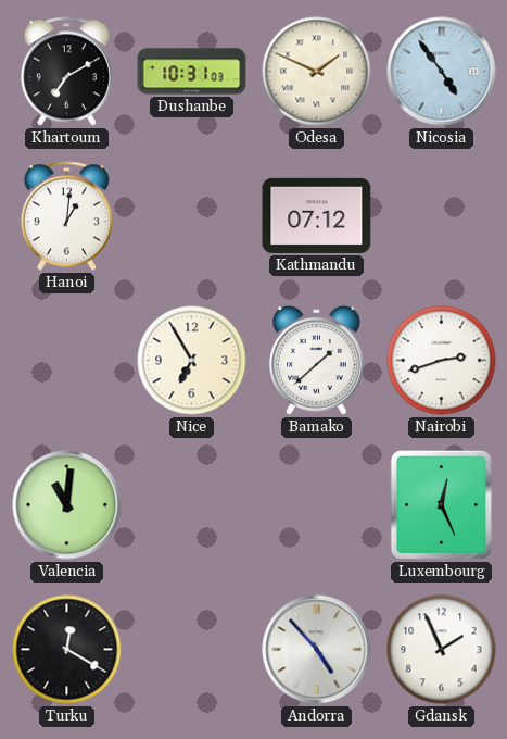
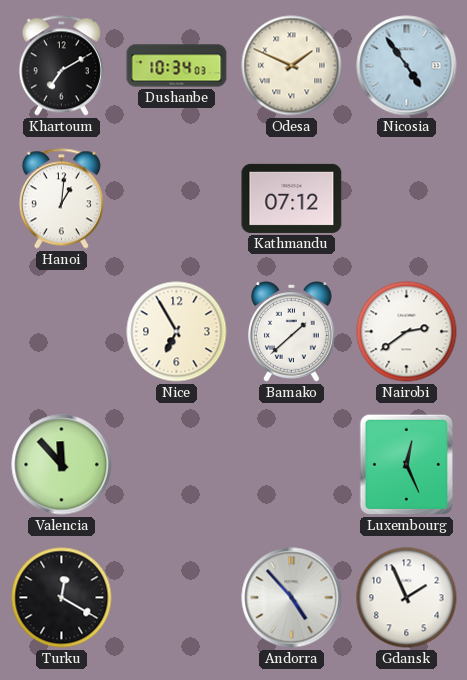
Dushanbe: 10:31 -> 10:34 (177, 66)
Nairobi: 2:42 -> 2:39 (407, 332)
Valencia: 11:01 -> 11:53 (62, 465)
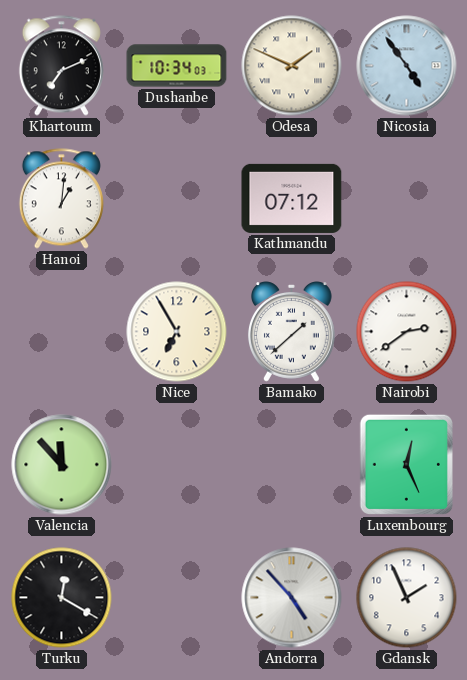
Khartoum: 7:10 -> 7:11 (61, 66)
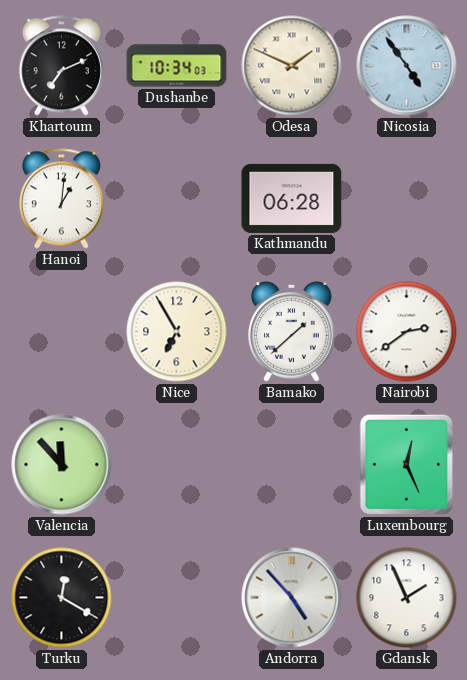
Kathmandu: 07:12 -> 06:28 (292, 198)
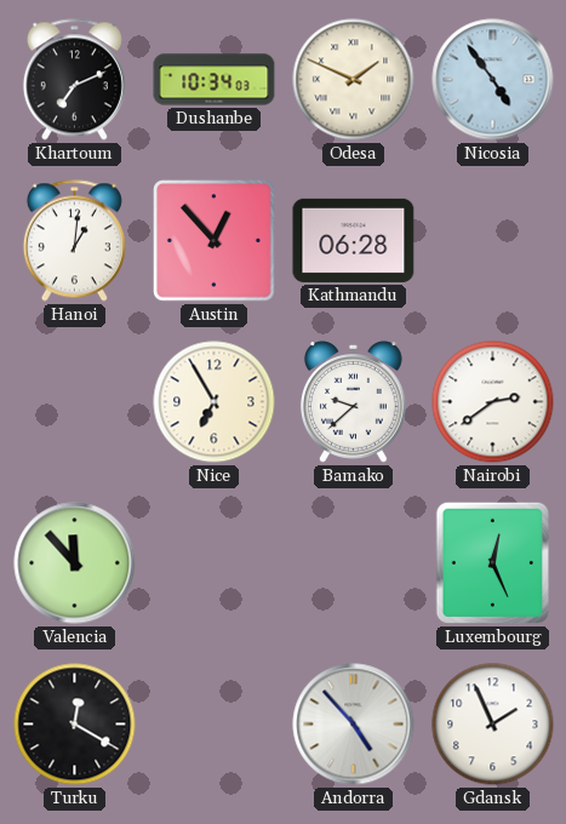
Austin: none -> 12:53 (215, 241)
Bamako: 1:38 -> 9:38 (353, 402)
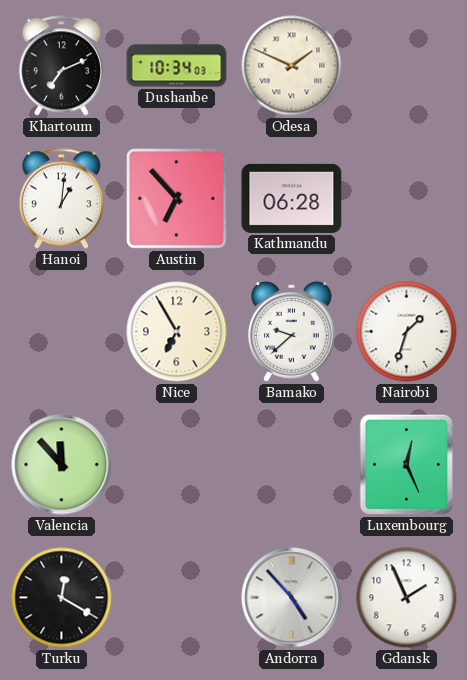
Nicosia: 4:54 -> none (493, 80)
Austin: 12:53 -> 6:53 (177, 199)
Nairobi: 2:39 -> 1:33 (407, 332)
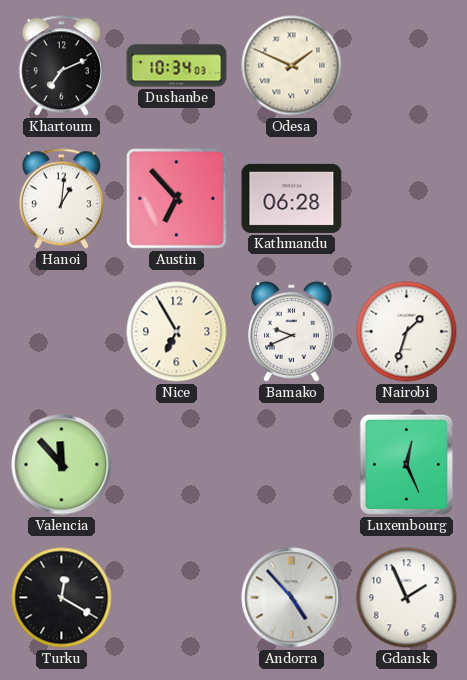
Bamako: 9:38 -> 9:41 (291, 332)
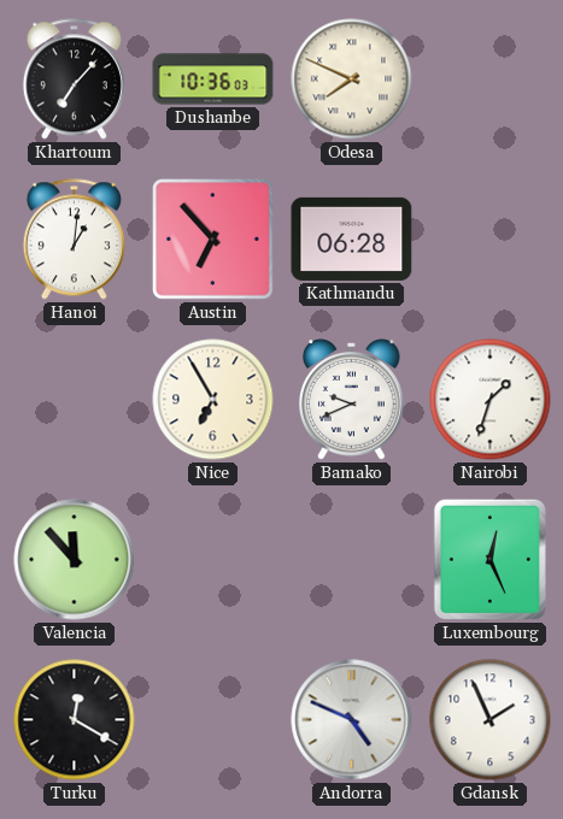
Khartoum: 7:11 -> 7:07 (74, 79)
Dushanbe: 10:34 -> 10:36 (213, 79)
Odesa: 1:49 -> 7:49 (352, 79)
Andorra: 4:53 -> 4:49 (352, 720)
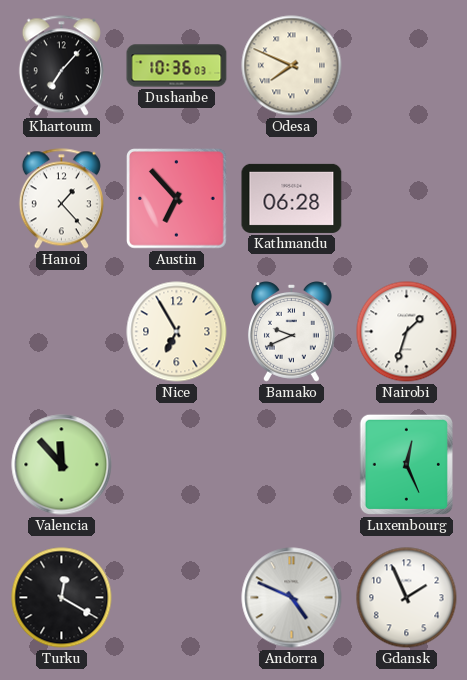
Hanoi: 1:01 -> 1:23 (61, 199)
